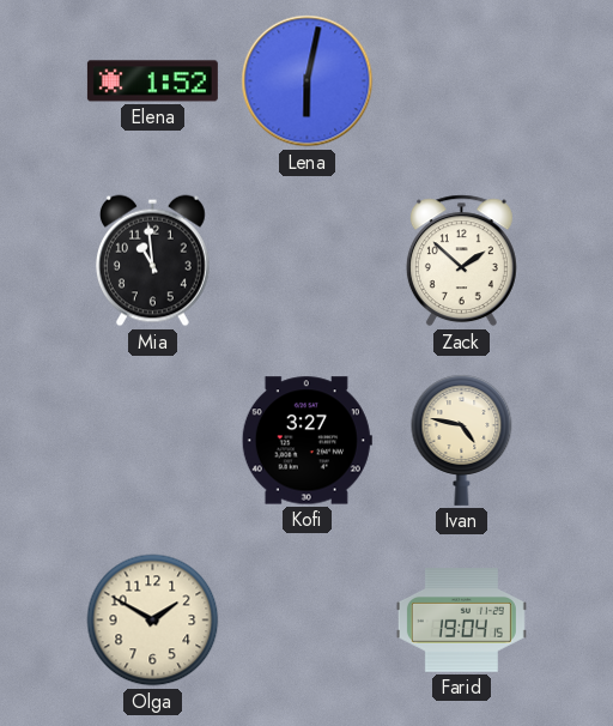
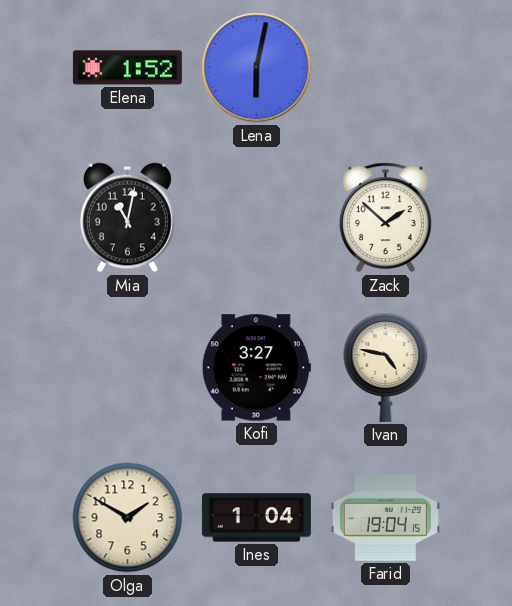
Mia: 10:59 -> 11:02 (127, 218)
Ines: none -> 1:04 (256, 518)
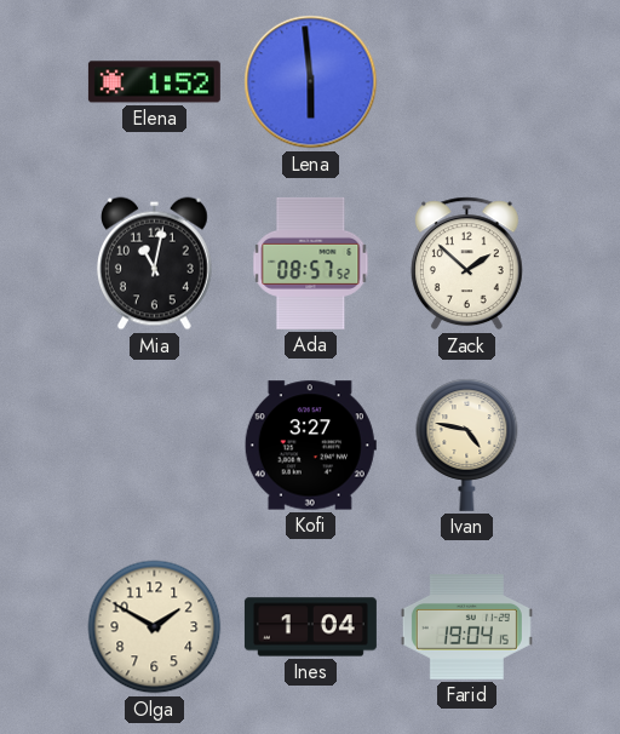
Lena: 6:02 -> 5:59 (311, 82)
Ada: none -> 08:57 (311, 263)
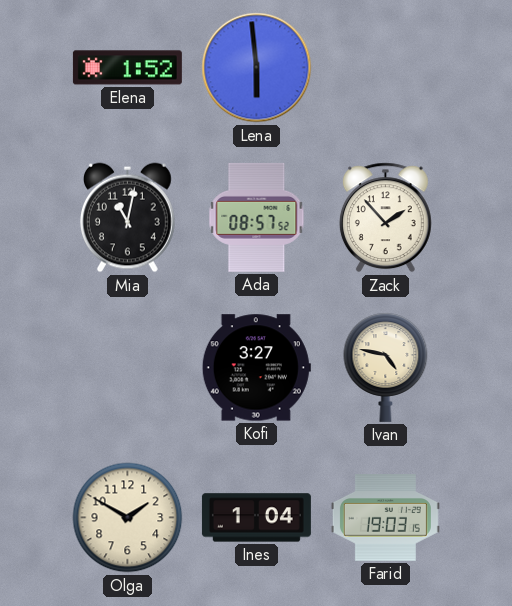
Zack: 1:52 -> 1:53 (385, 218)
Farid: 19:04 -> 19:03 (385, 518)
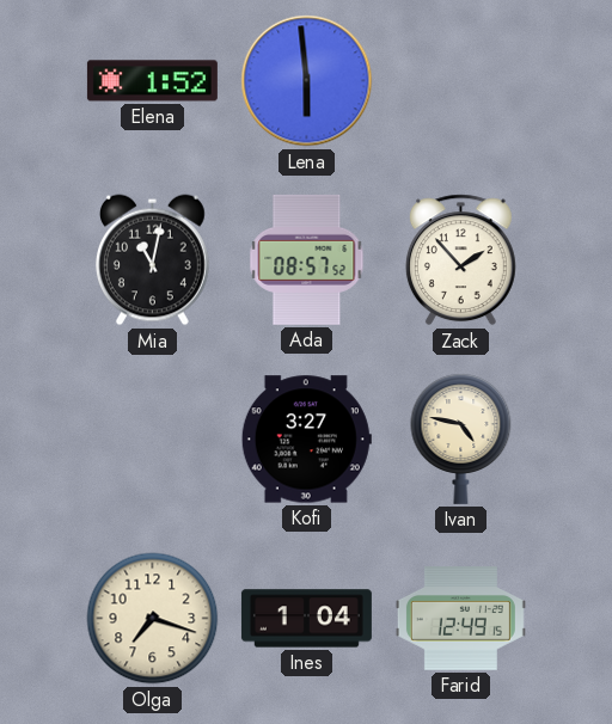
Olga: 1:50 -> 7:18 (153, 619)
Farid: 19:03 -> 12:49 (460, 619)
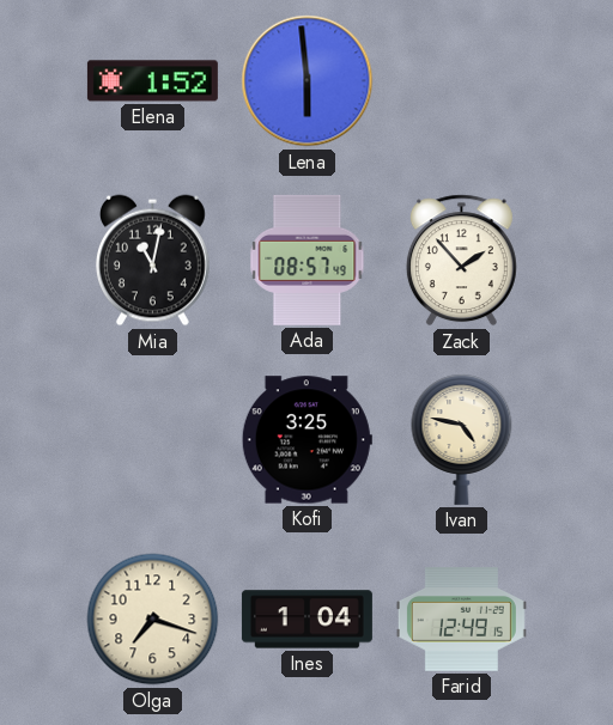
Ada: 08:57:52 -> 08:57:49 (308, 260)
Kofi: 3:27 -> 3:25 (306, 440)
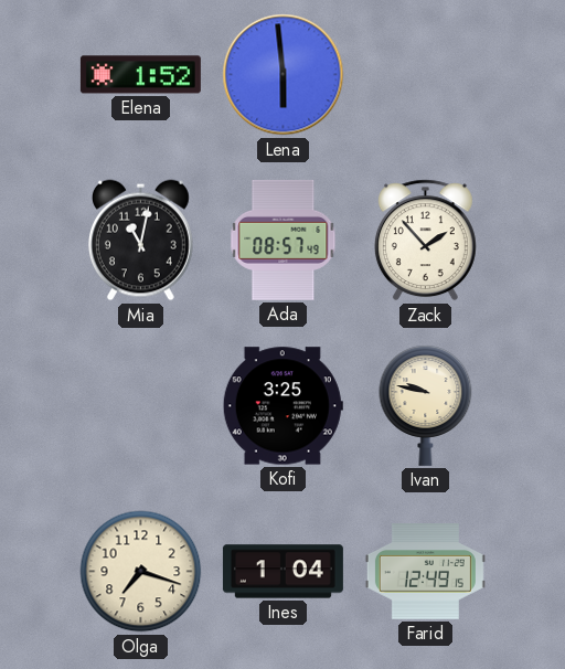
Ivan: 4:47 -> 9:47 (426, 405)
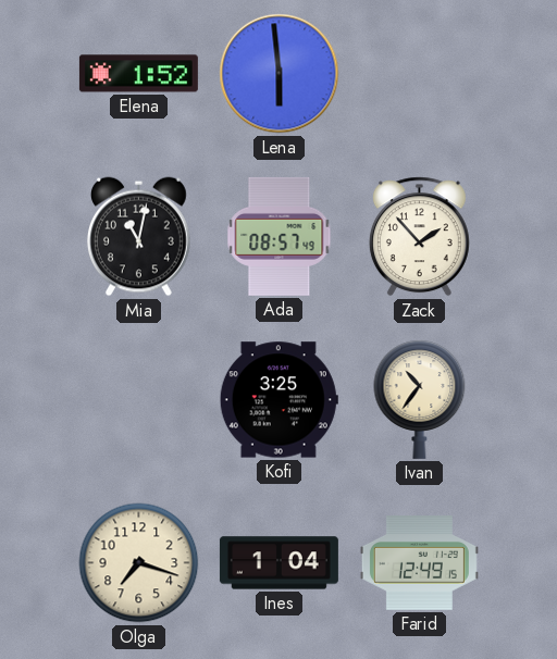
Ivan: 9:47 -> 10:36 (420, 399)
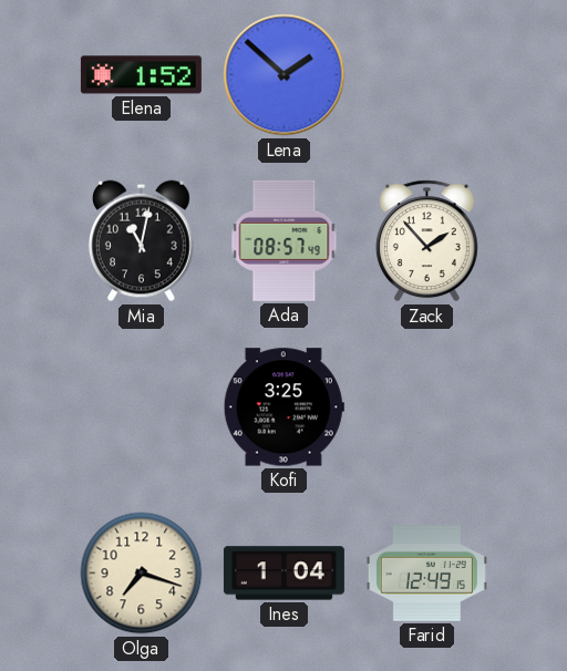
Lena: 5:59 -> 1:52 (285, 75)
Ivan: 10:36 -> none (420, 399)
